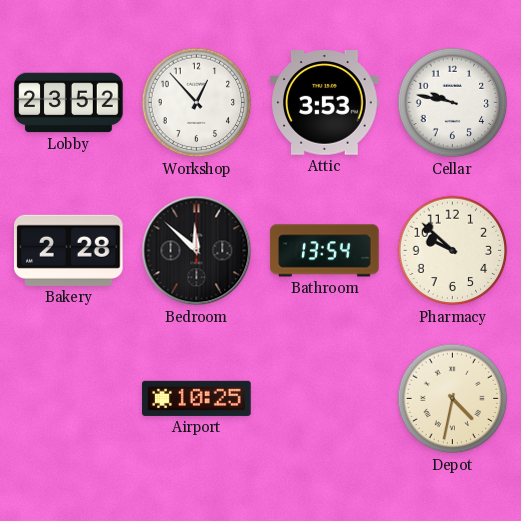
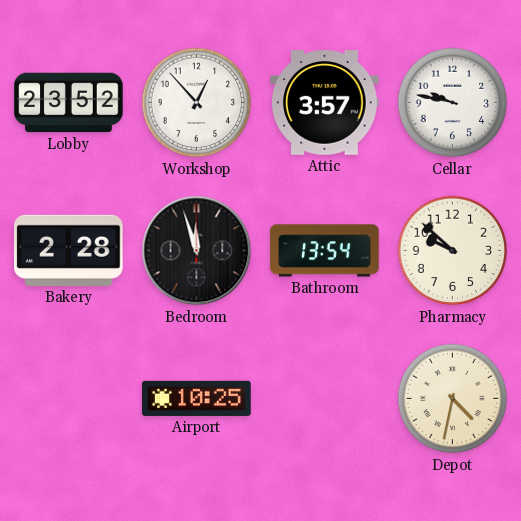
Attic: 3:53 -> 3:57 (325, 103)
Bedroom: 11:52 -> 11:57 (197, 251)
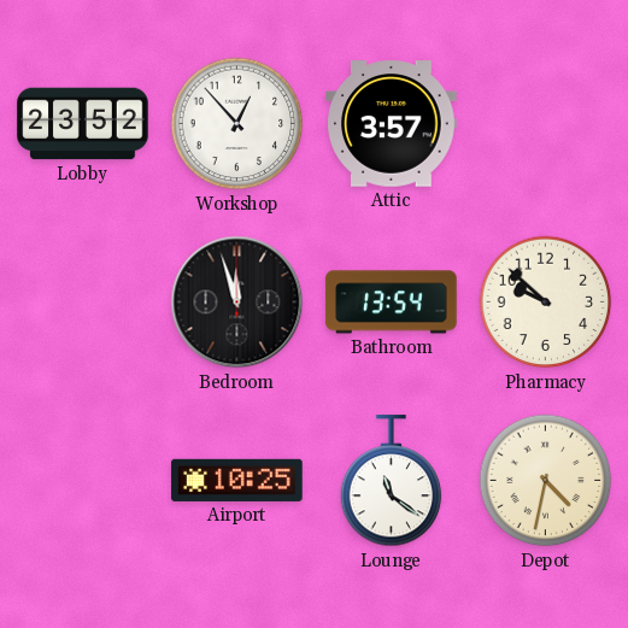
Cellar: 9:47 -> none (453, 103)
Bakery: 2:28 -> none (69, 250)
Lounge: none -> 11:21 (392, 481)
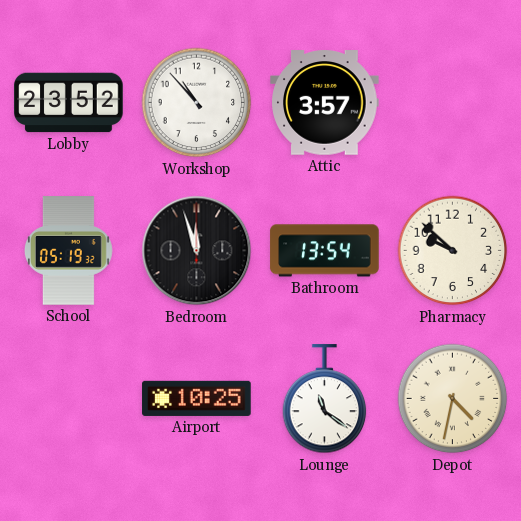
Workshop: 12:53 -> 10:53 (197, 103)
School: none -> 05:19 (68, 251)
